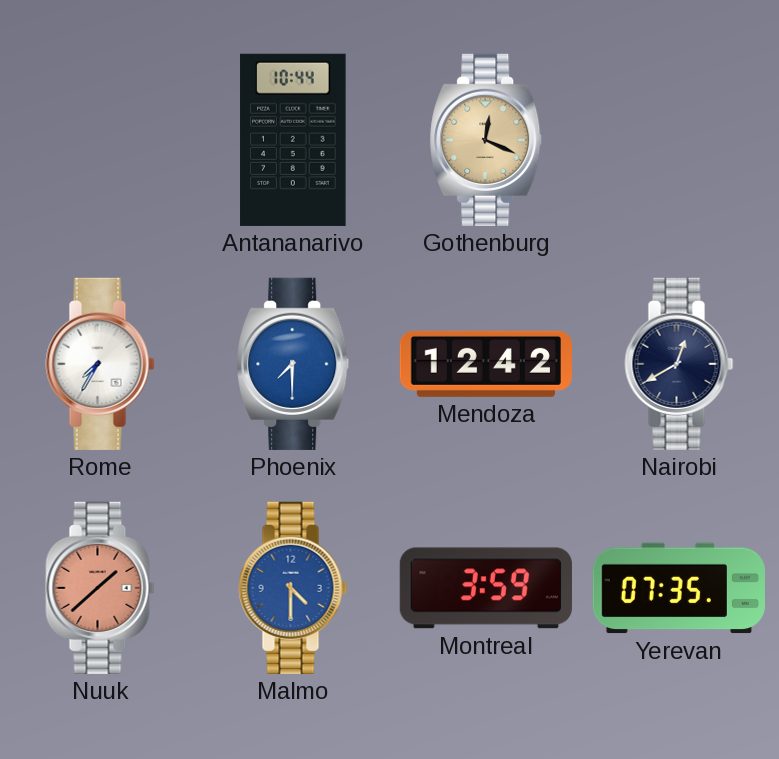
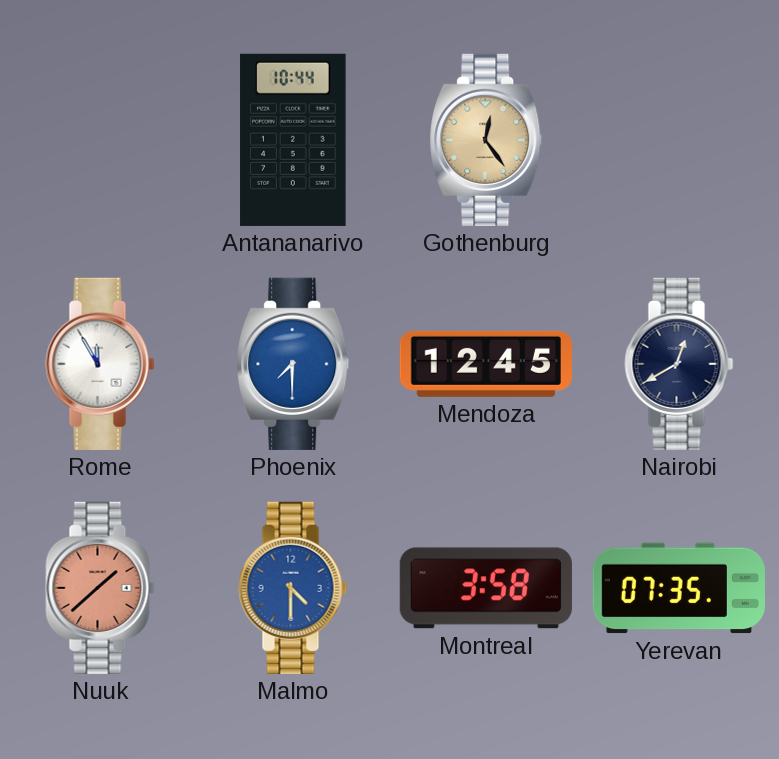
Gothenburg: 12:19 -> 12:24 (486, 140)
Rome: 7:35 -> 11:55 (100, 364)
Mendoza: 12:42 -> 12:45 (486, 364)
Montreal: 3:59 -> 3:58 (486, 588)
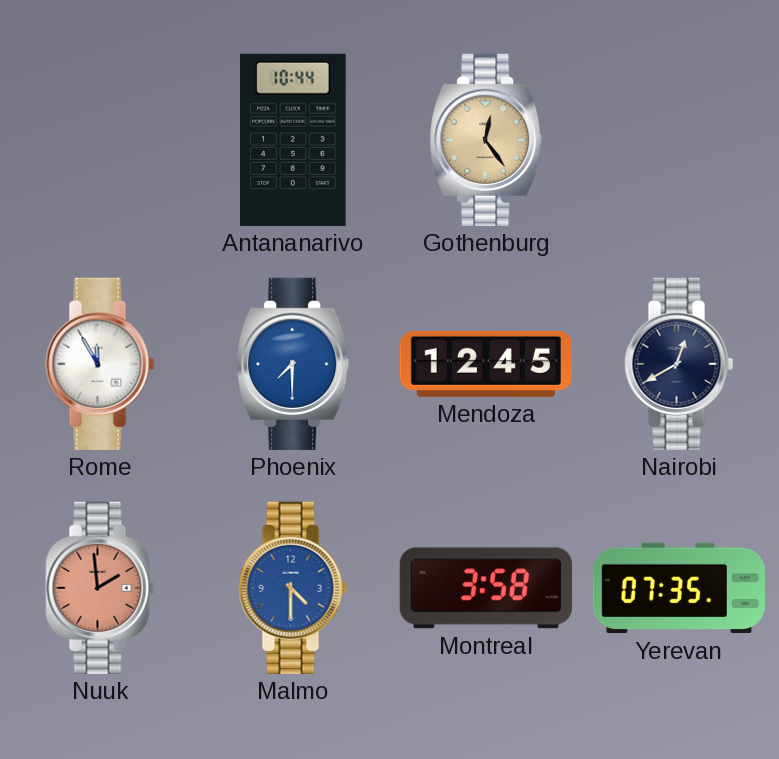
Nuuk: 1:38 -> 1:59 (100, 588)
